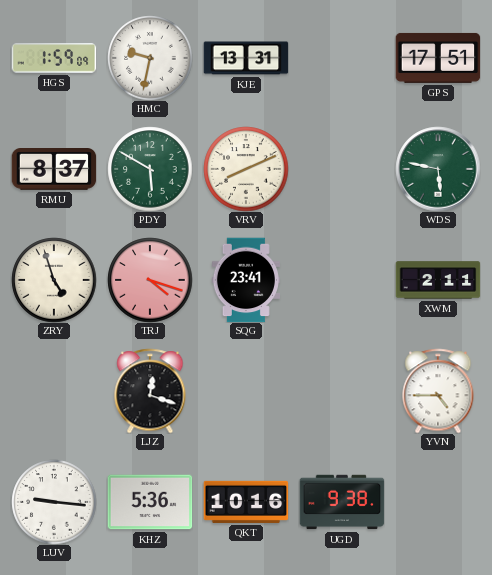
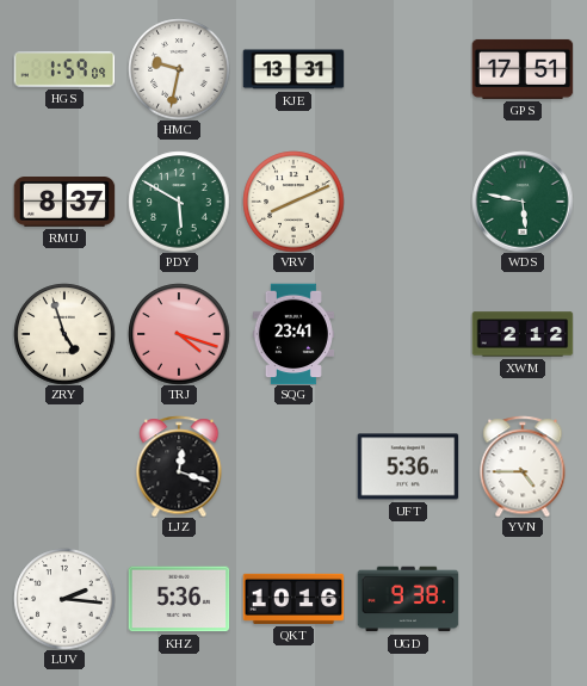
XWM: 2:11 -> 2:12 (523, 334)
UFT: none -> 5:36 (408, 466)
LUV: 9:16 -> 2:16 (64, 599)
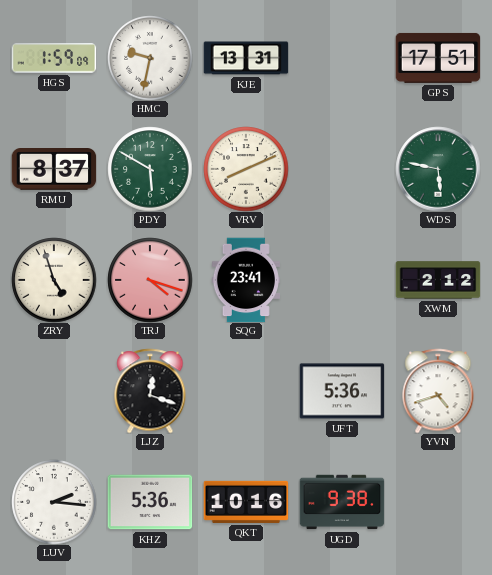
YVN: 4:45 -> 4:42 (438, 391)
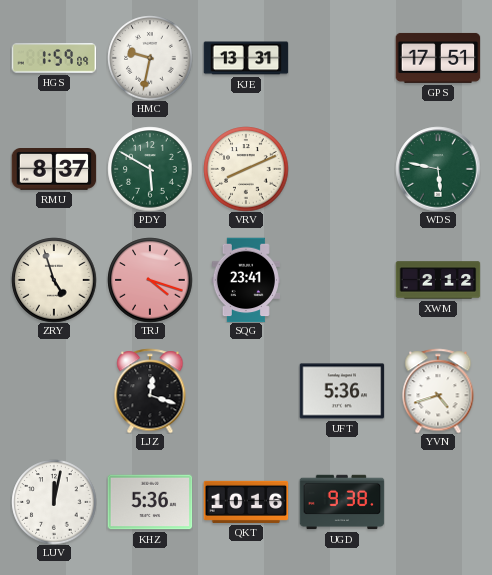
LUV: 2:16 -> 12:02 (54, 502)
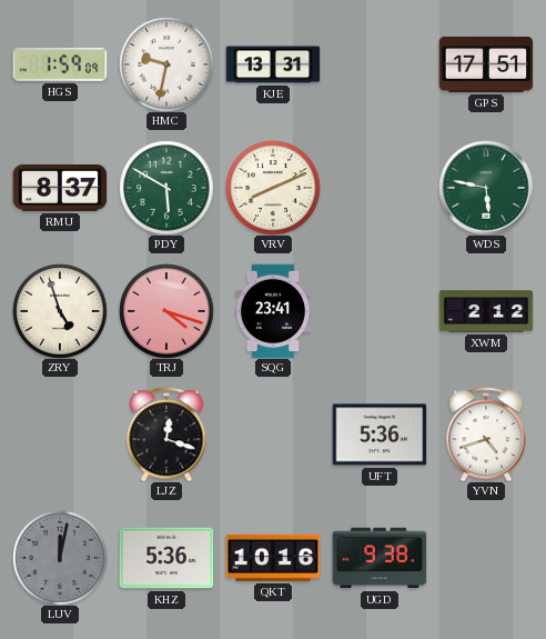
LUV dial: white -> grey (60, 558)
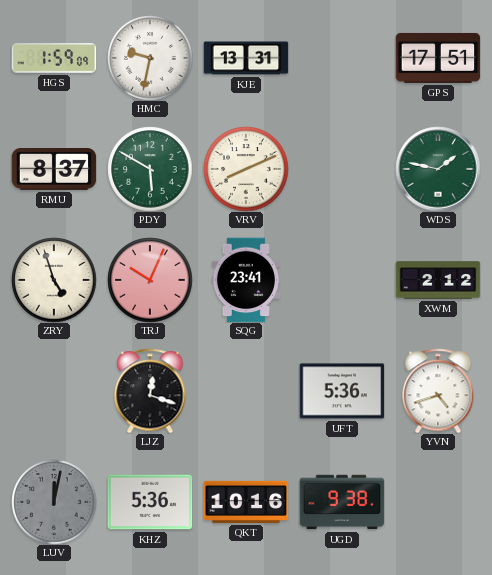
WDS: 5:47 -> 1:47 (438, 169)
TRJ: 4:18 -> 10:04 (150, 280)
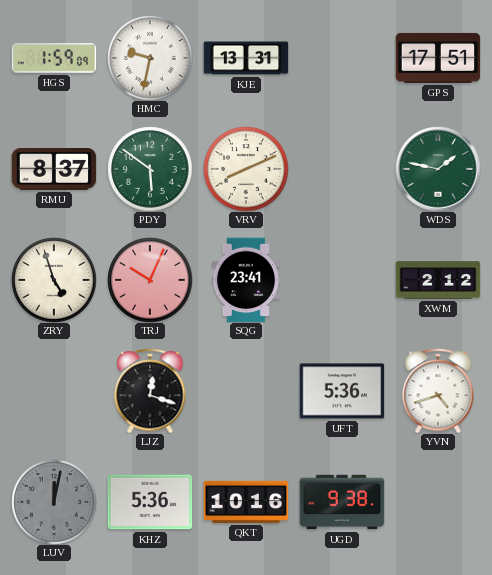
PDY: 5:50 -> 5:51 (150, 169)
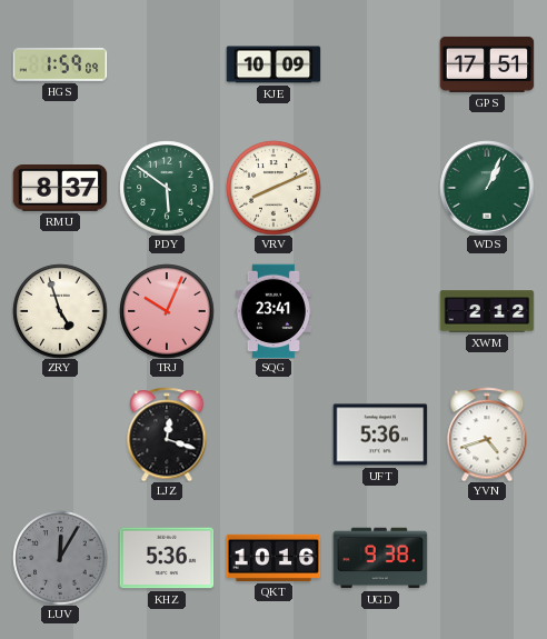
HMC: 9:32 -> none (150, 58)
KJE: 13:31 -> 10:09 (273, 64)
WDS: 1:47 -> 1:04 (487, 188)
LUV: 12:02 -> 12:05 (60, 558)
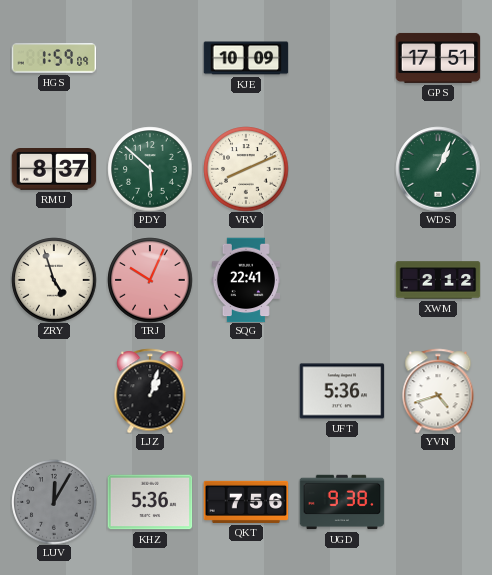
PDY: 5:51 -> 5:52 (150, 169)
SQG: 23:41 -> 22:41 (246, 280)
LJZ: 12:18 -> 1:03 (150, 391)
QKT: 10:16 -> 7:56 (246, 502)
